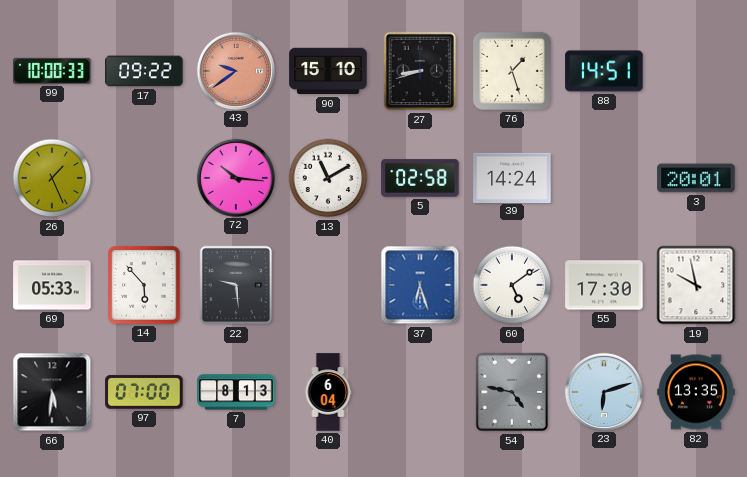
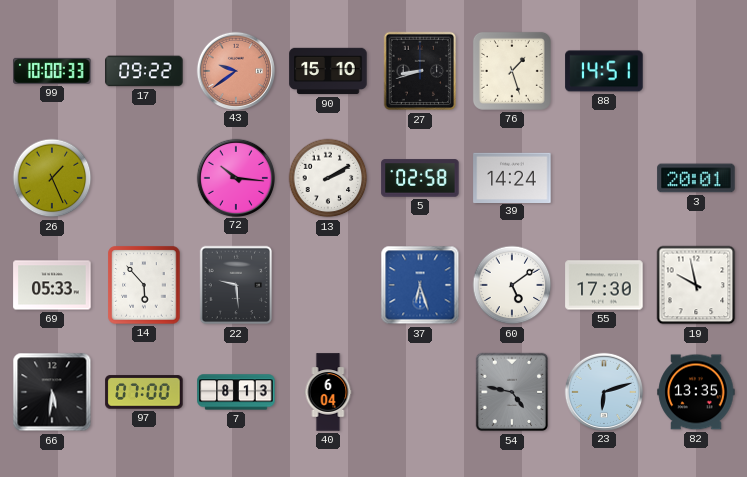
13: 11:10 -> 2:10 (328, 178)
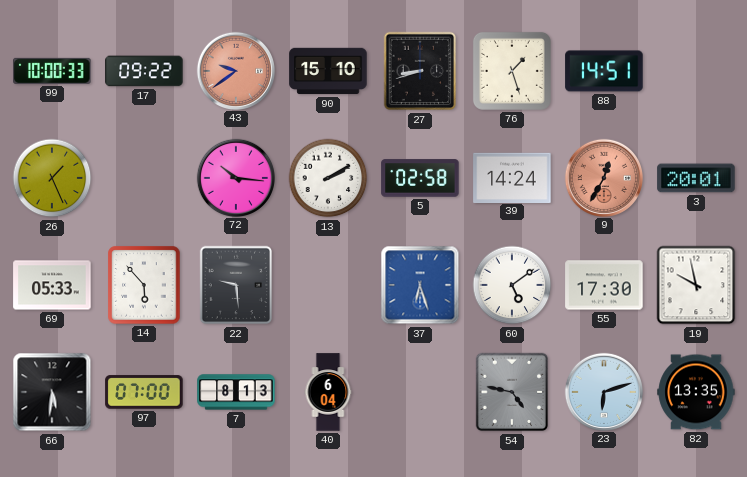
9: none -> 12:35 (603, 177)
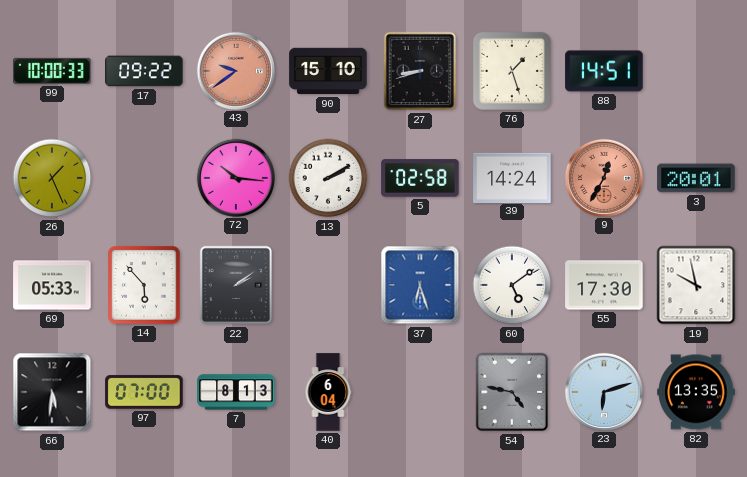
22: 9:29 -> 2:09 (236, 285)
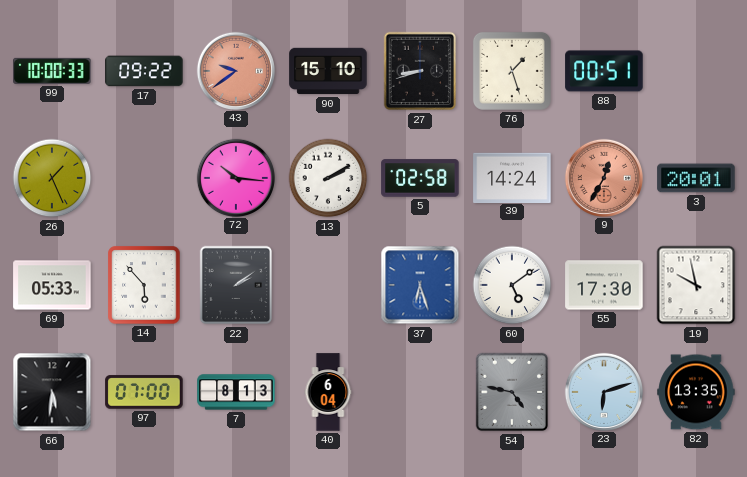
88: 14:51 -> 00:51 (604, 71)
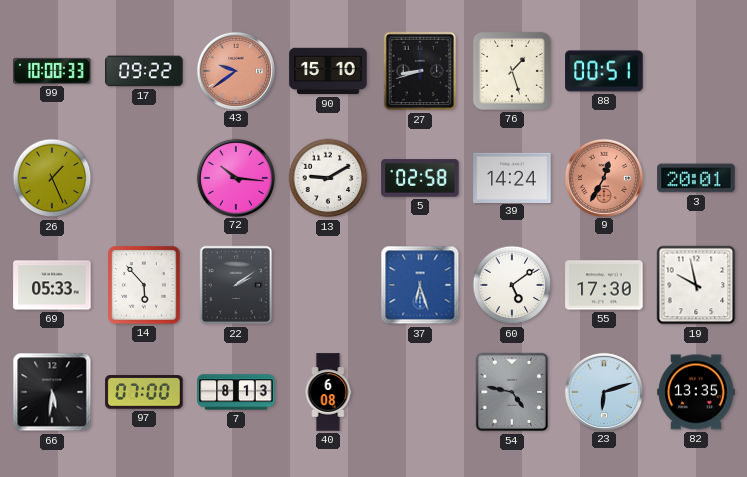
13: 2:10 -> 9:10 (328, 178)
40: 6:04 -> 6:08 (328, 392)
